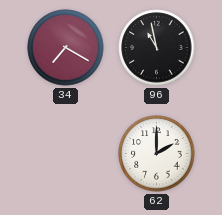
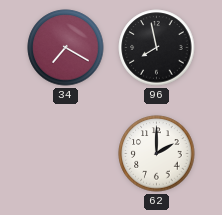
96: 10:58 -> 7:58 (157, 48)
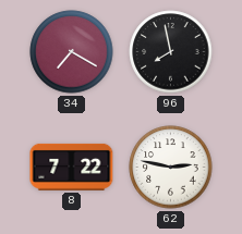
8: none -> 7:22 (72, 167)
62: 2:00 -> 2:47 (171, 168)
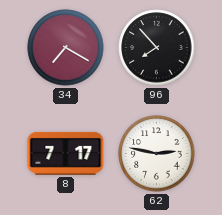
96: 7:58 -> 7:53 (157, 48)
8: 7:22 -> 7:17 (66, 153)
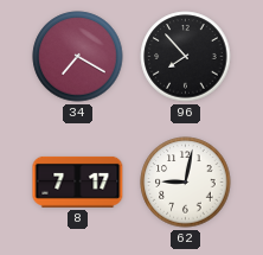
62: 2:47 -> 9:02 (186, 183)
